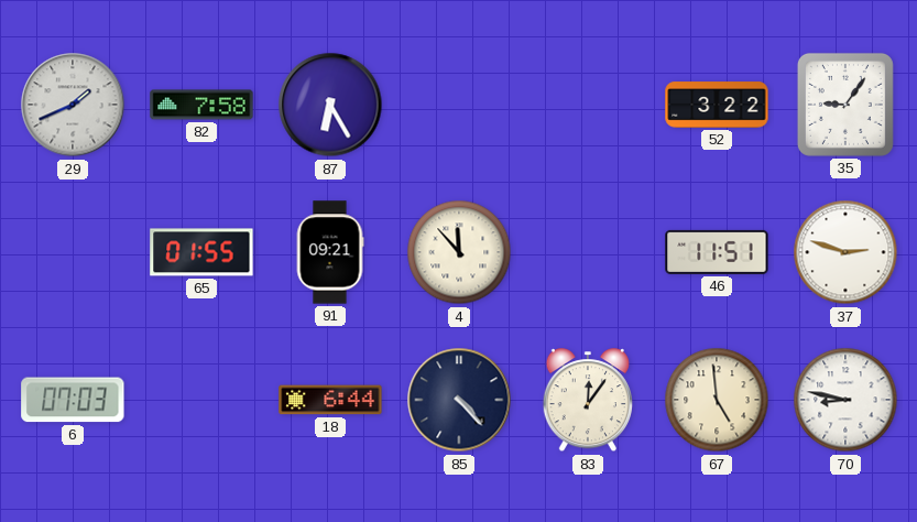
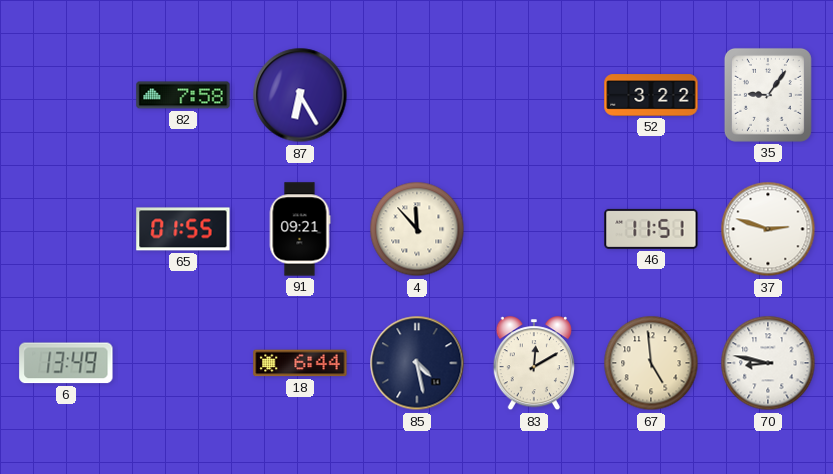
29: 1:41 -> none (73, 105)
6: 07:03 -> 13:49 (66, 363)
85: 4:23 -> 4:28 (417, 363)
83: 12:06 -> 12:10 (533, 364)
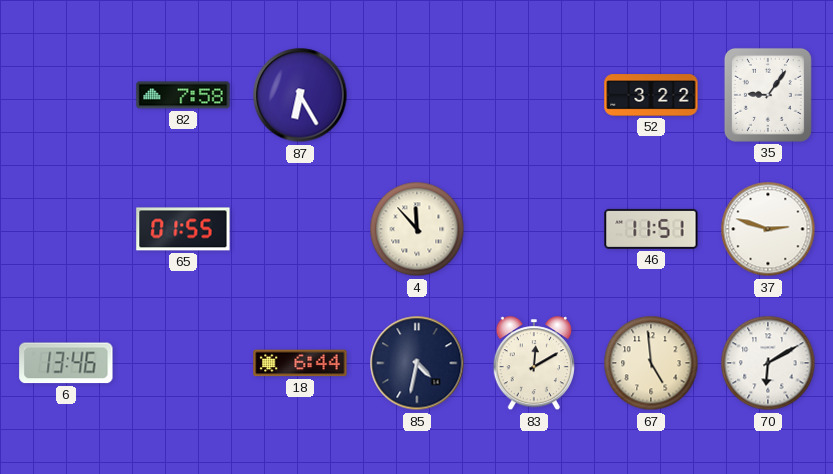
91: 09:21 -> none (300, 229)
6: 13:49 -> 13:46 (66, 363)
85: 4:28 -> 4:32 (417, 363)
70: 8:47 -> 6:10 (768, 363)
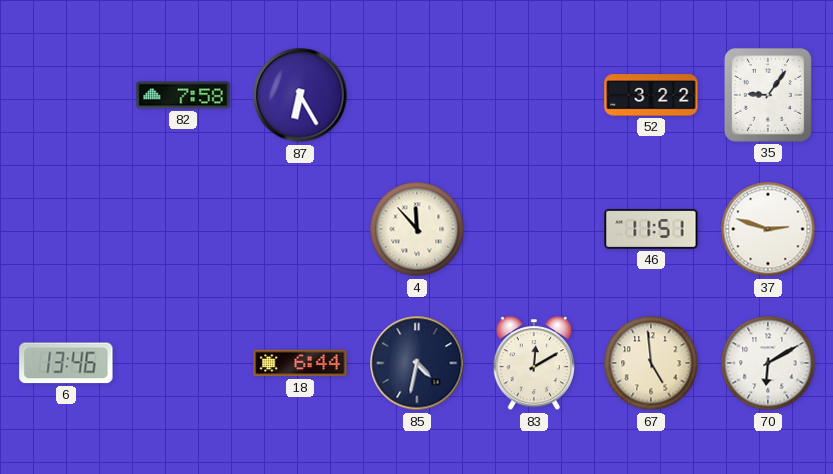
65: 01:55 -> none (183, 229)
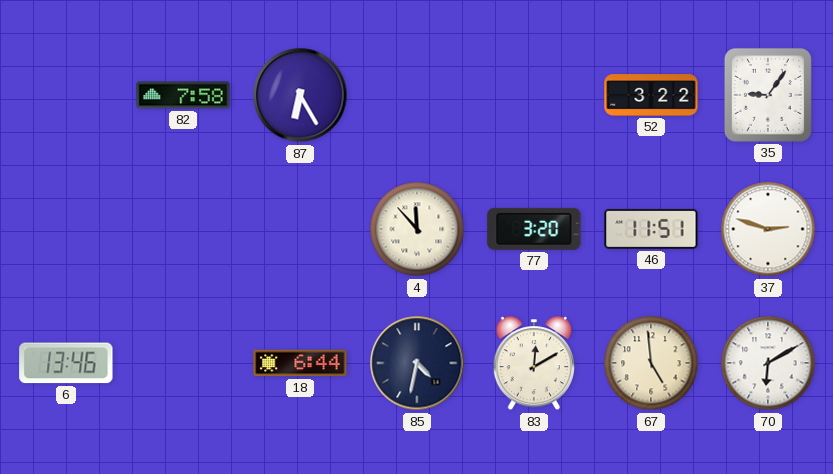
77: none -> 3:20 (534, 229)
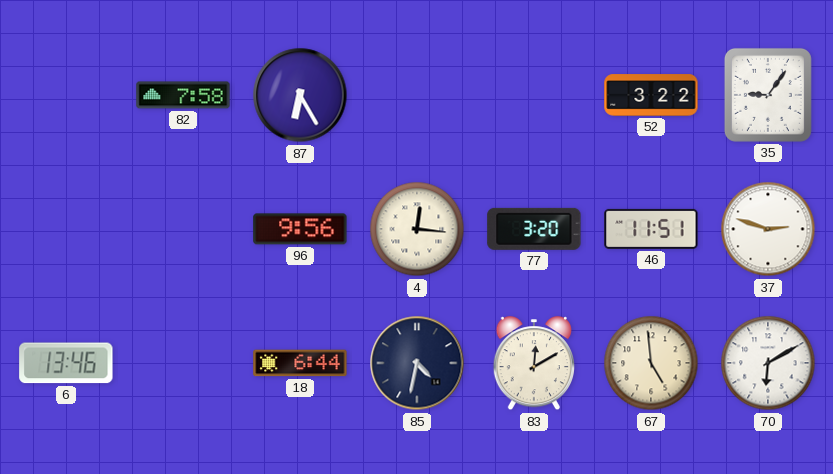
96: none -> 9:56 (300, 229)
4: 11:53 -> 12:16 (417, 229)
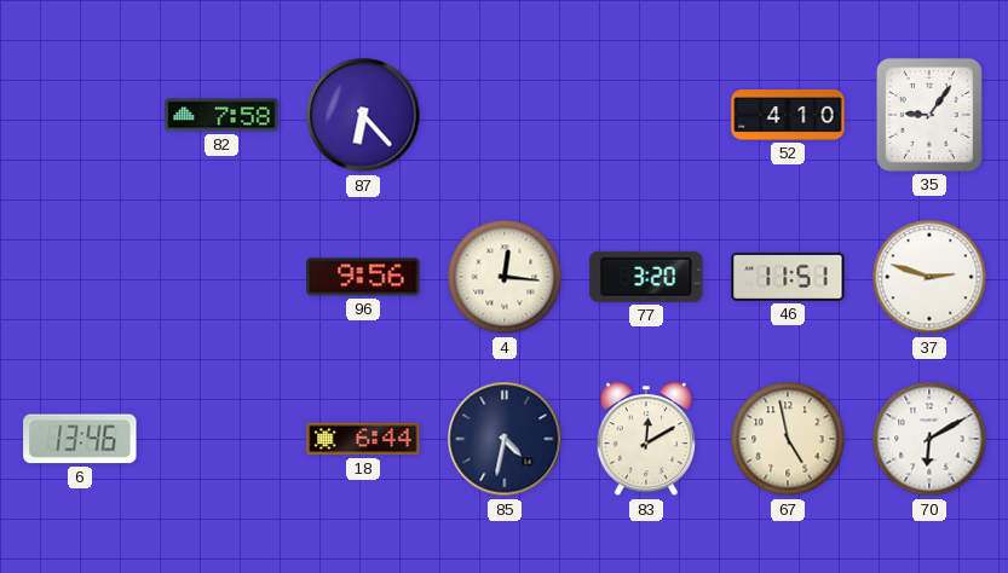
87: 6:25 -> 6:23 (363, 115)
52: 3:22 -> 4:10 (788, 115)
67: 4:59 -> 4:58 (788, 439)
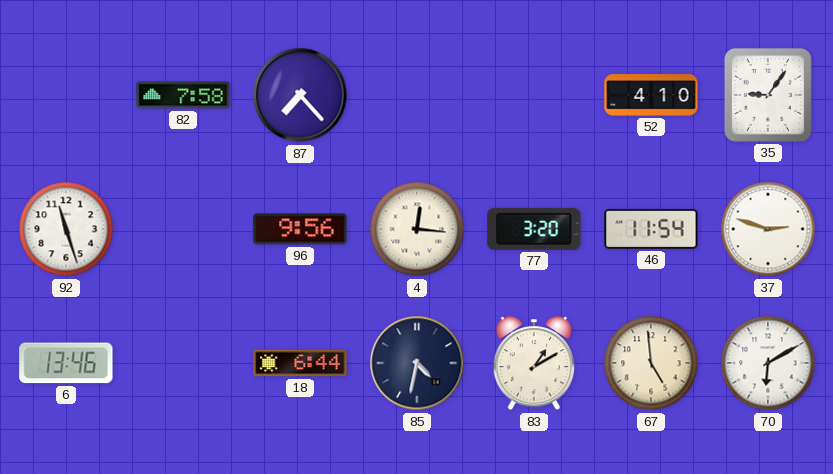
87: 6:23 -> 7:23 (300, 95)
92: none -> 11:27 (66, 229)
46: 11:51 -> 11:54 (651, 229)
83: 12:10 -> 1:10 (533, 364)
67: 4:58 -> 4:59 (651, 363)
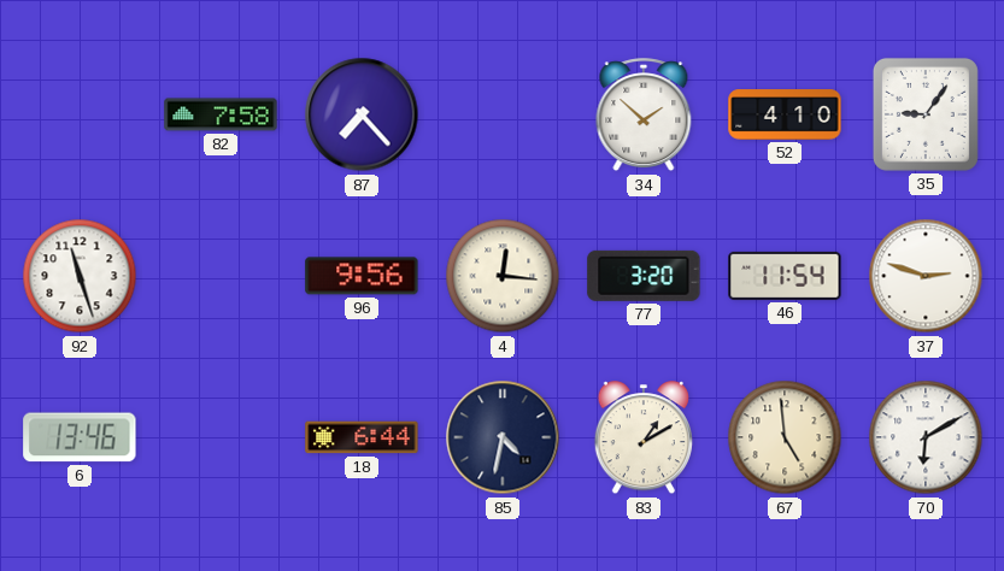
34: none -> 1:52 (644, 116)
